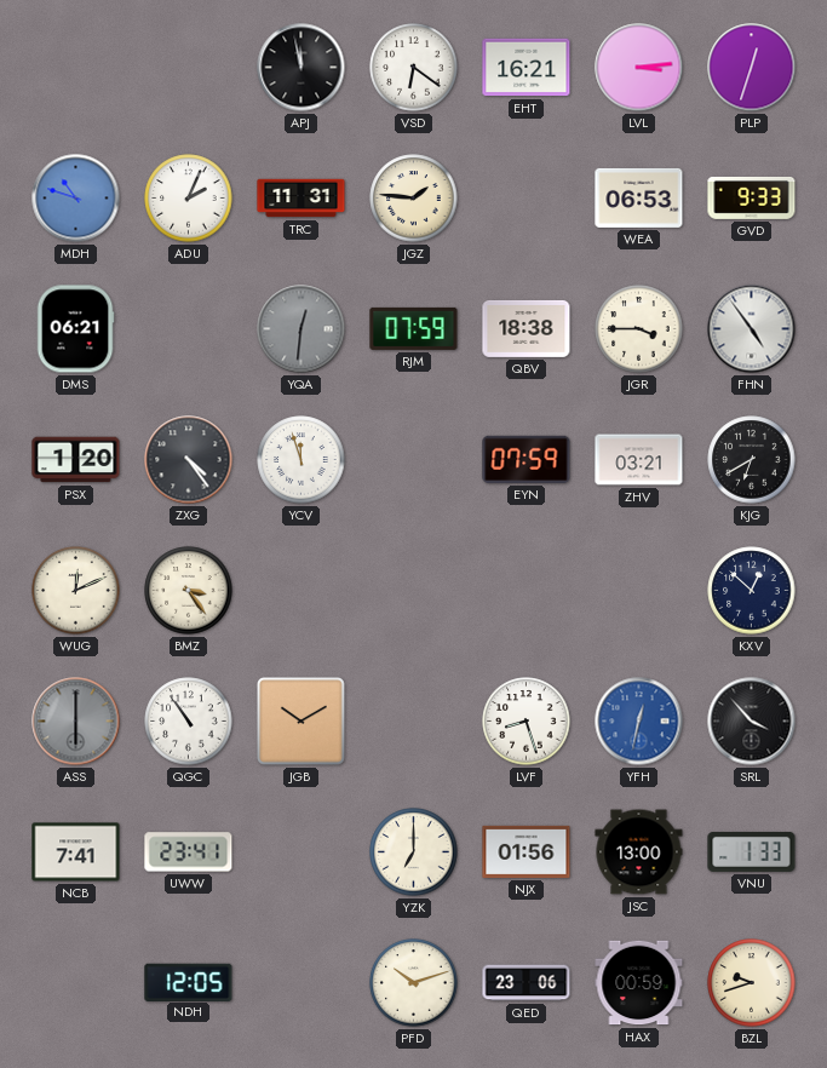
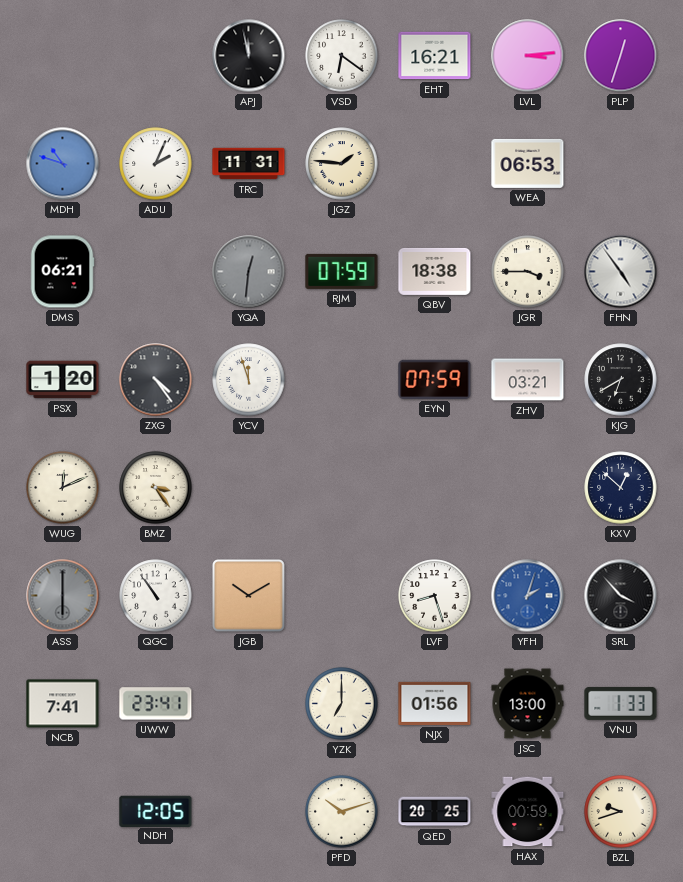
GVD: 9:33 -> none (752, 197)
YFH: 12:32 -> 2:03 (528, 596)
QED: 23:06 -> 20:25 (435, 812)
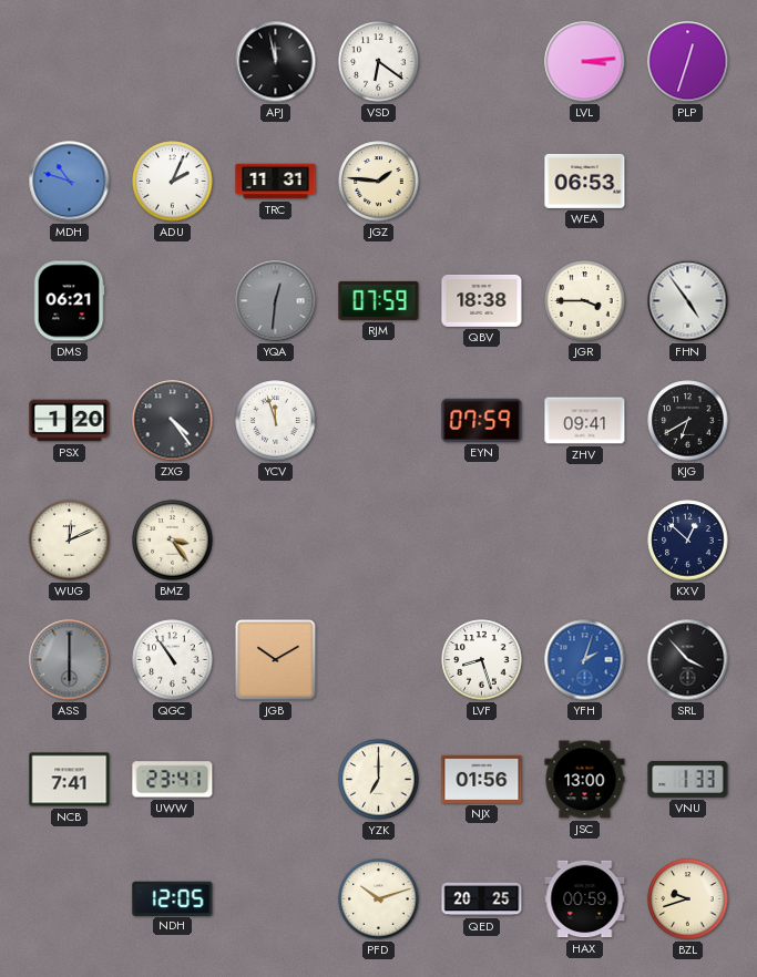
EHT: 16:21 -> none (435, 56)
ZHV: 03:21 -> 09:41 (585, 421)
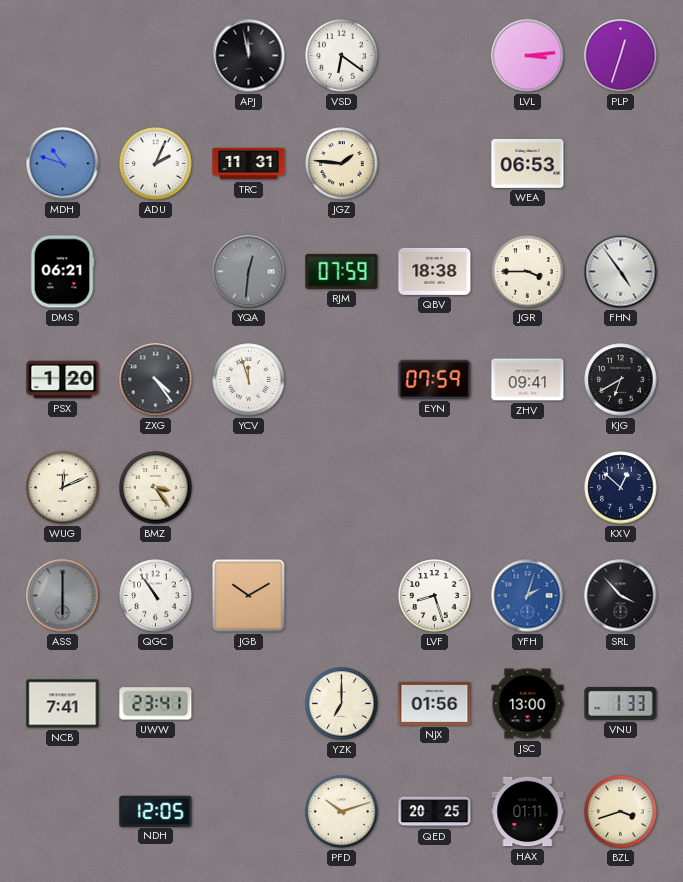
HAX: 00:59 -> 01:11 (528, 812)
BZL: 9:42 -> 3:42 (621, 812)
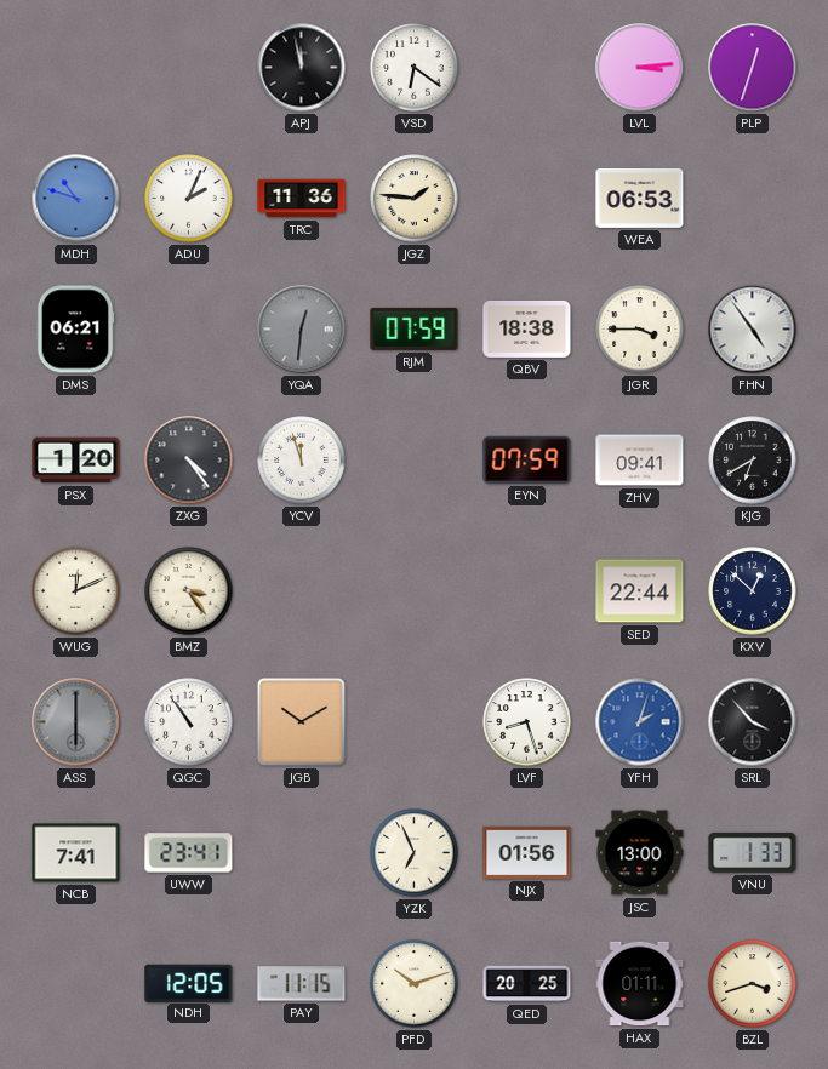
TRC: 11:31 -> 11:36 (302, 199)
SED: none -> 22:44 (640, 591)
YZK: 7:00 -> 6:56 (415, 853)
PAY: none -> 11:15 (302, 984)
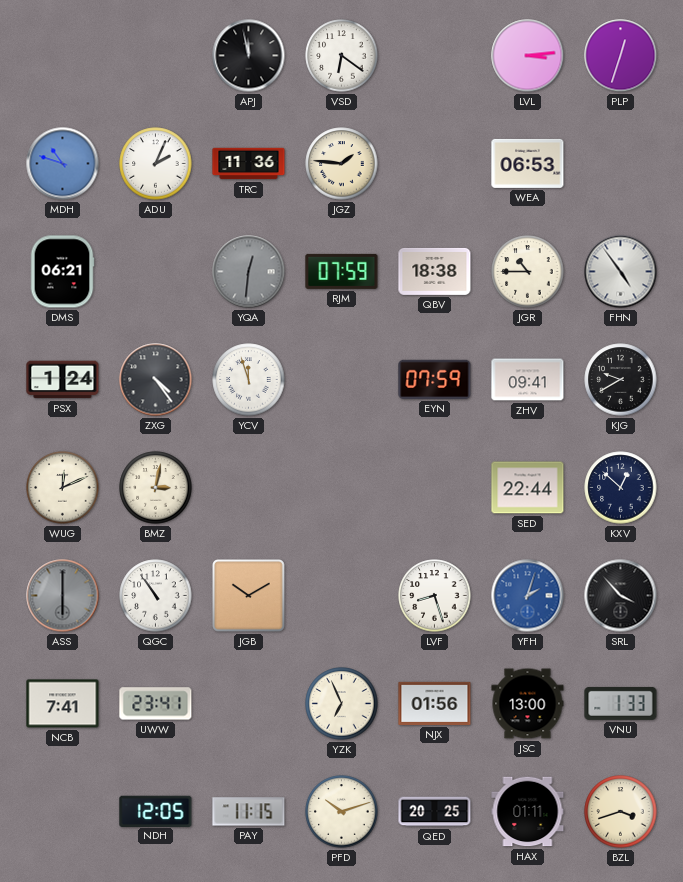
JGR: 3:45 -> 10:45 (528, 272)
PSX: 1:20 -> 1:24 (63, 380)
KJG: 6:40 -> 9:40 (621, 380)
BMZ: 3:24 -> 3:02 (156, 488)
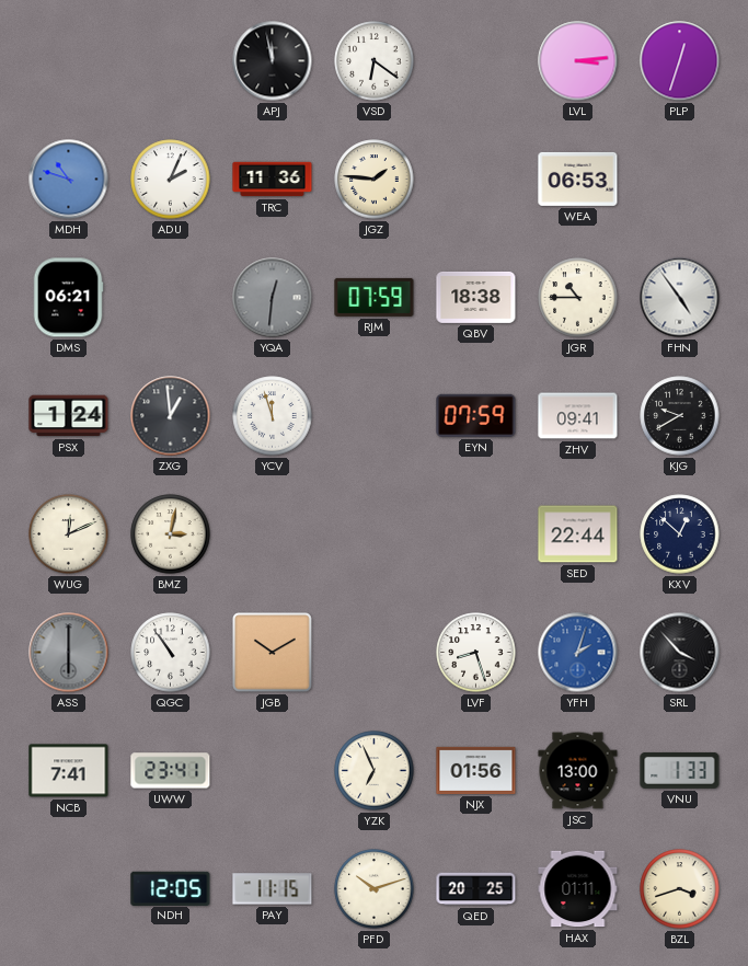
ZXG: 4:24 -> 12:59 (171, 416)
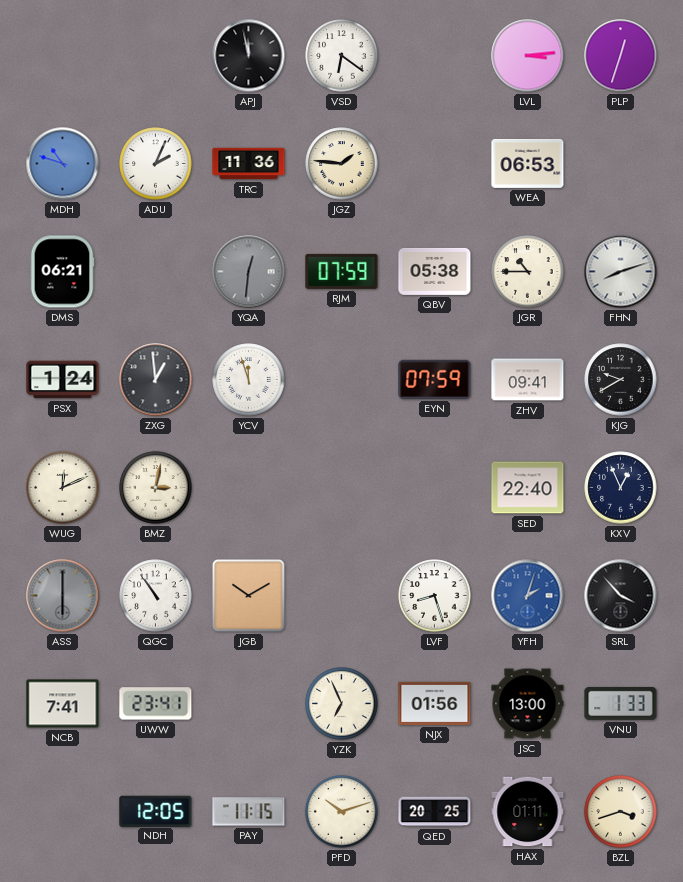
QBV: 18:38 -> 05:38 (435, 271)
FHN: 4:54 -> 8:12 (621, 272)
SED: 22:44 -> 22:40 (528, 488)
KXV: 12:52 -> 12:56 (621, 488)
